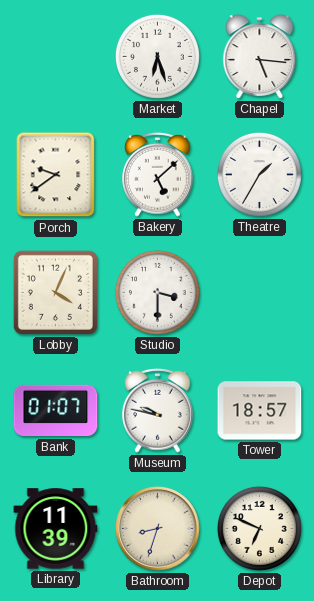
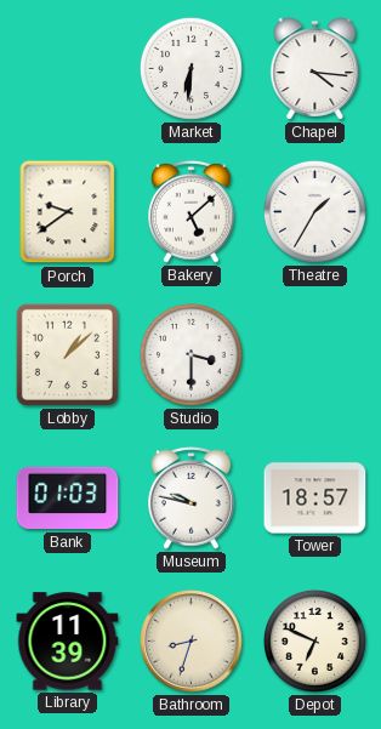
Market: 6:27 -> 6:31 (190, 68)
Chapel: 5:16 -> 4:16 (315, 69)
Lobby: 4:04 -> 1:08 (67, 354)
Bank: 01:07 -> 01:03 (68, 499)
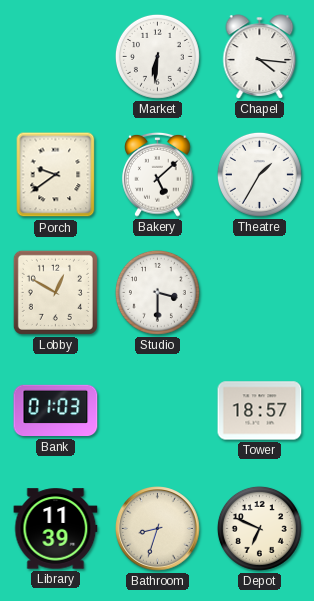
Lobby: 1:08 -> 12:50 (55, 292)
Museum: 9:47 -> none (192, 497)
